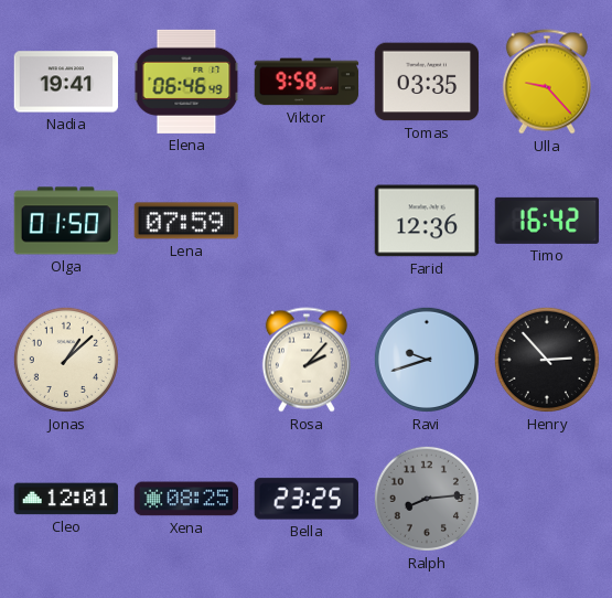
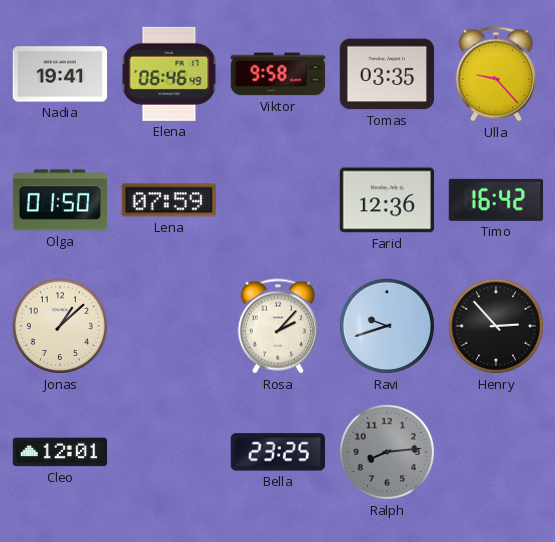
Xena: 08:25 -> none (186, 499)
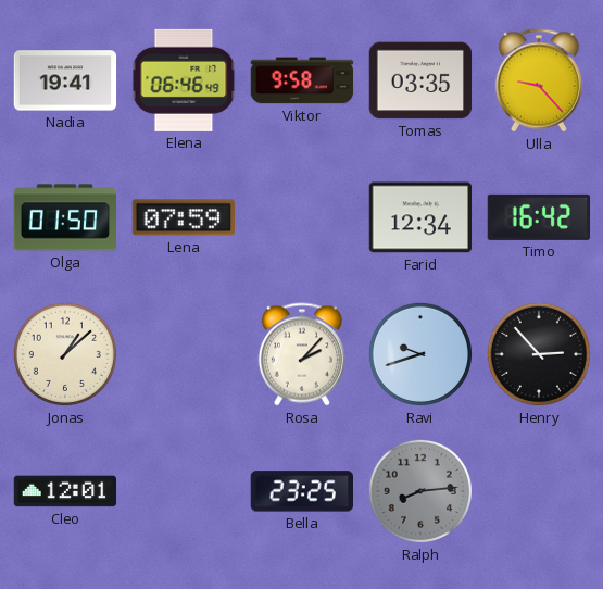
Farid: 12:36 -> 12:34 (420, 217)
